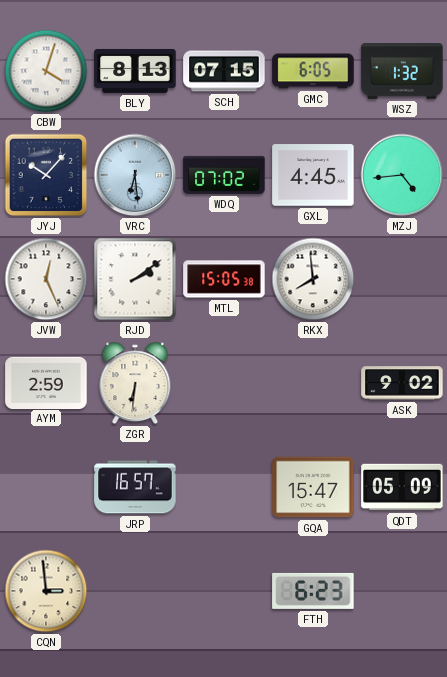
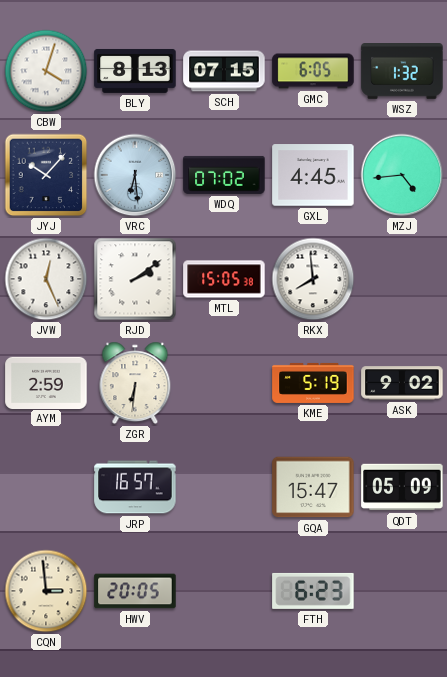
KME: none -> 5:19 (313, 383)
HWV: none -> 20:05 (135, 591)
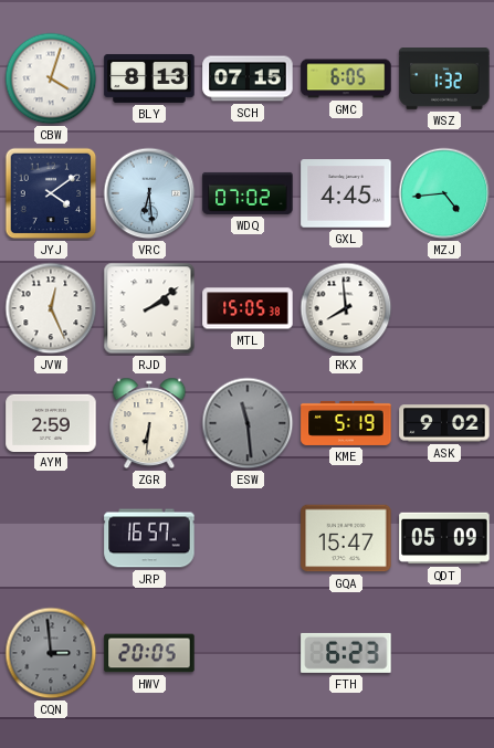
JYJ: 10:07 -> 4:09 (51, 193)
ESW: none -> 11:29 (248, 423)
CQN dial: cream -> grey (51, 653)
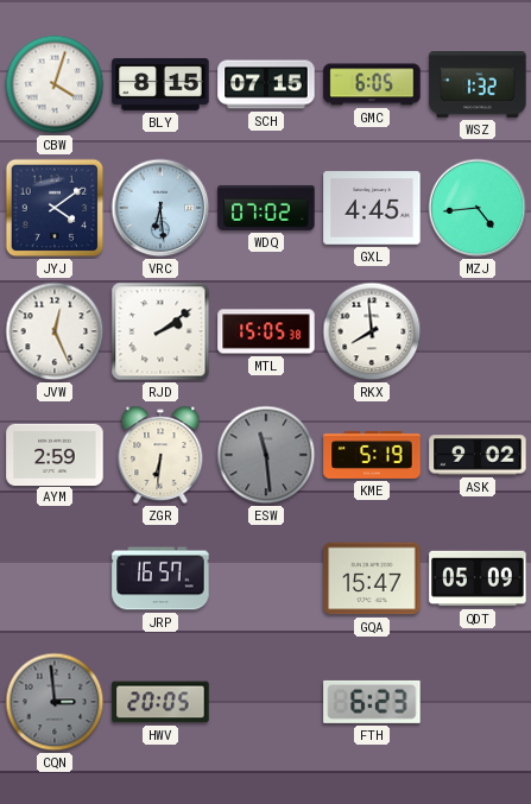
BLY: 8:13 -> 8:15 (160, 84)
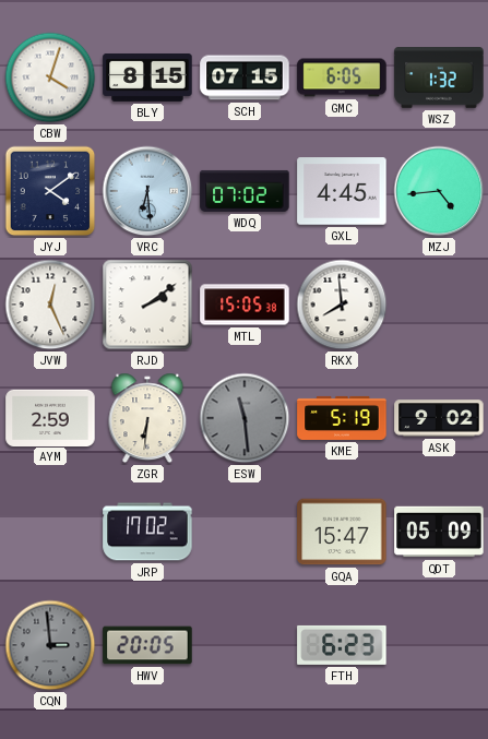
JRP: 16:57 -> 17:02 (147, 532)
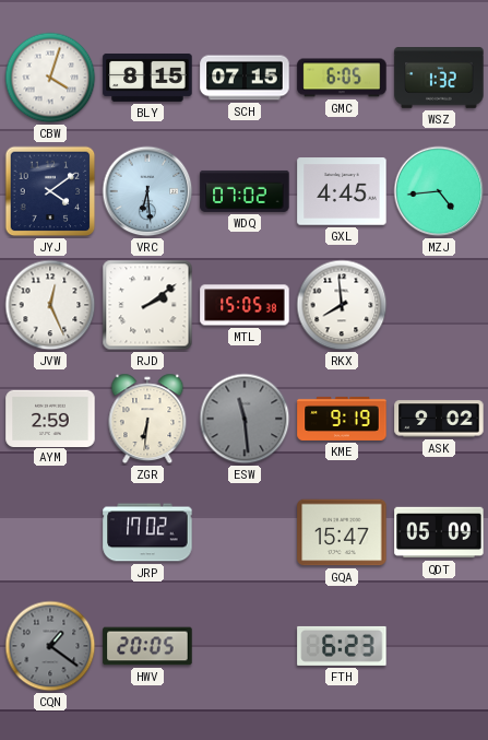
KME: 5:19 -> 9:19 (342, 419)
CQN: 2:59 -> 1:21 (50, 646)
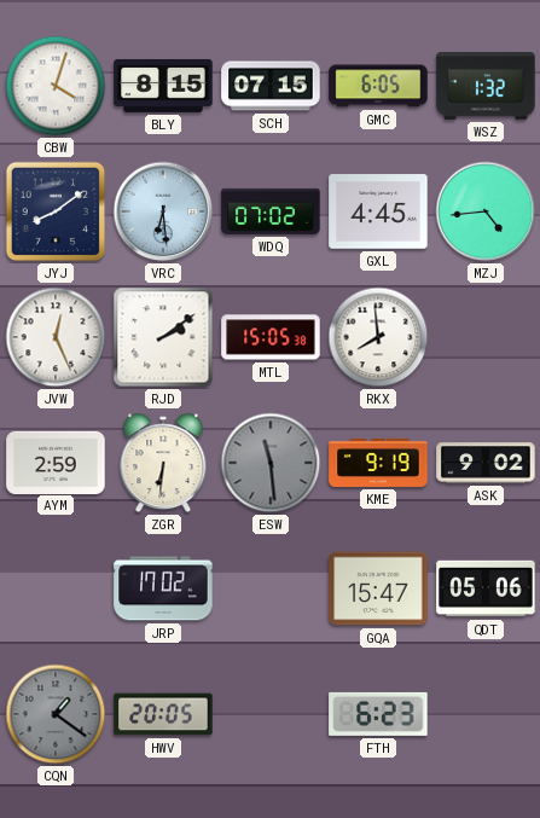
JYJ: 4:09 -> 8:09 (56, 211)
QDT: 05:09 -> 05:06 (486, 588)
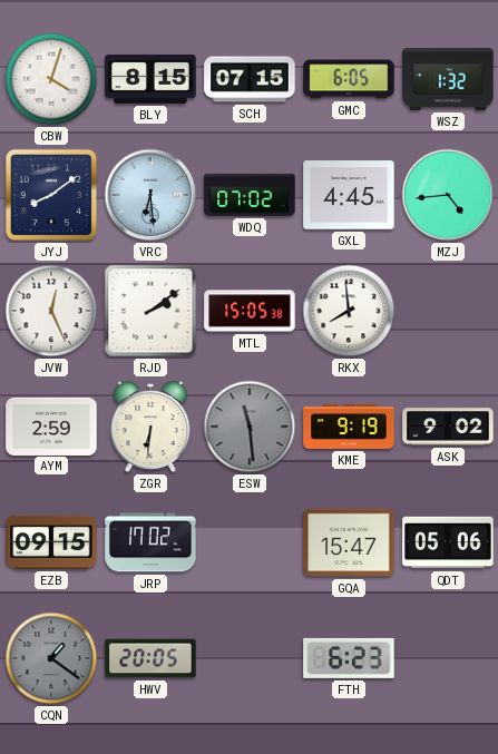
EZB: none -> 09:15 (51, 542)
